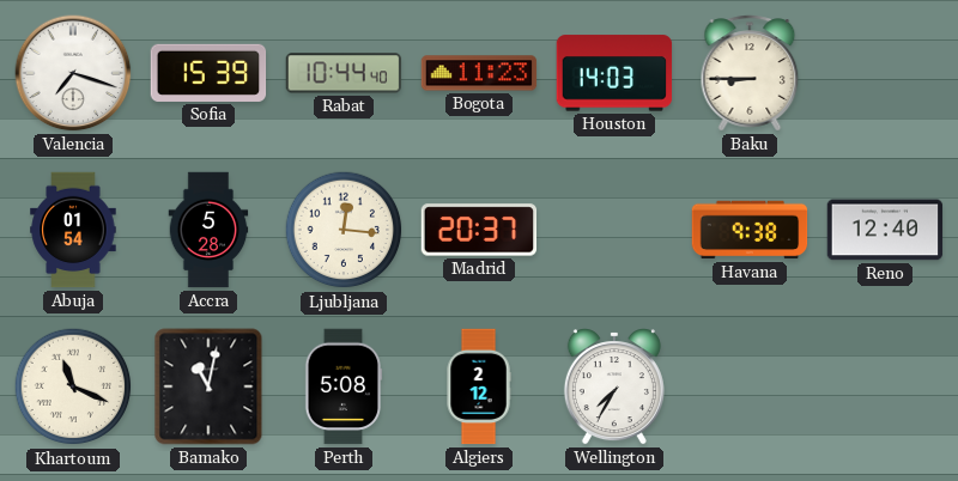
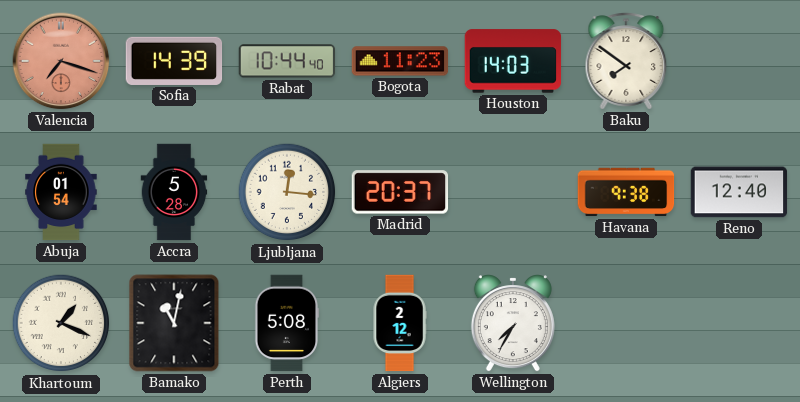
Valencia dial: white -> salmon (61, 61)
Sofia: 15:39 -> 14:39 (174, 61)
Baku: 8:45 -> 7:51 (626, 61)
Khartoum: 11:19 -> 1:19 (61, 323)
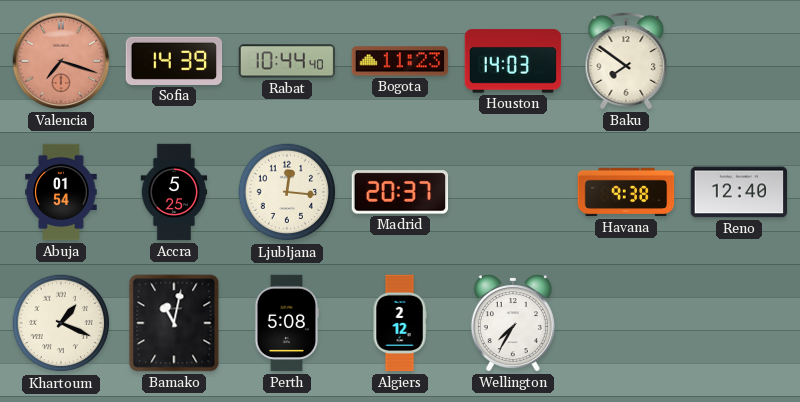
Accra: 5:28 -> 5:25 (174, 192)
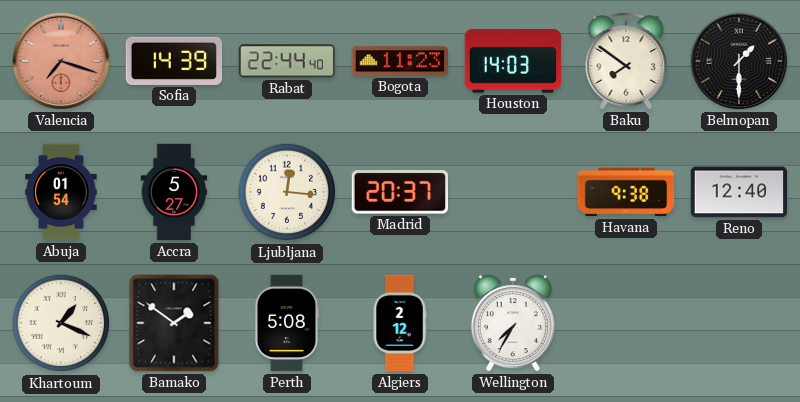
Rabat: 10:44 -> 22:44 (287, 61)
Belmopan: none -> 1:30 (739, 61)
Accra: 5:25 -> 5:27 (174, 192)
Bamako: 11:02 -> 1:51 (174, 323)
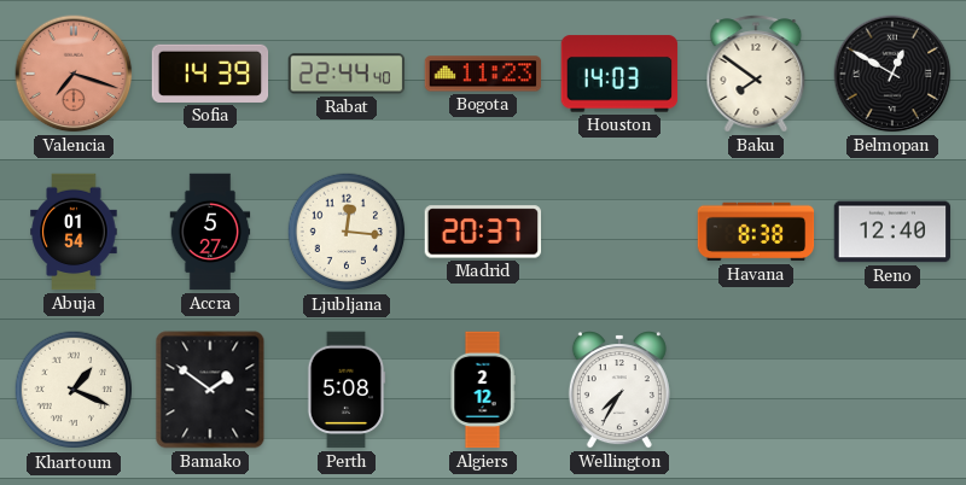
Belmopan: 1:30 -> 12:50 (892, 74)
Havana: 9:38 -> 8:38 (756, 232)
